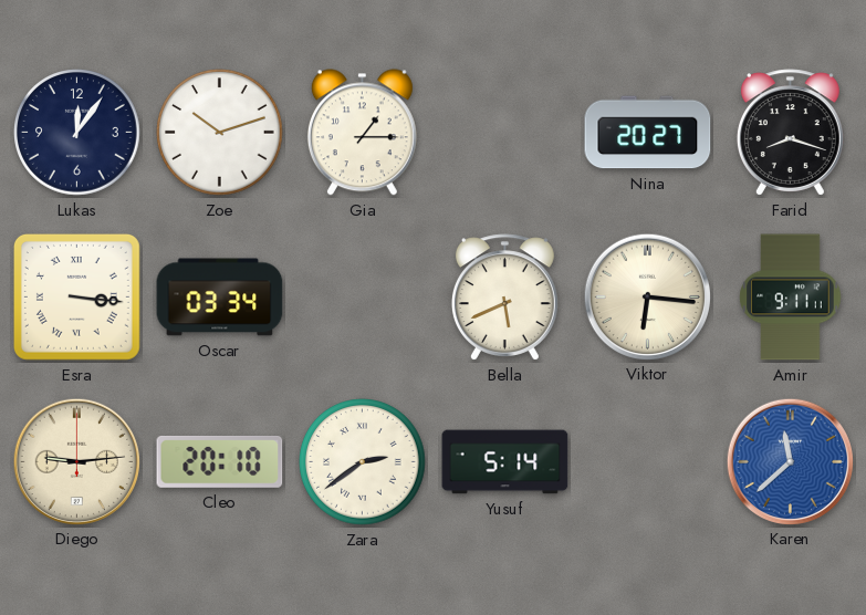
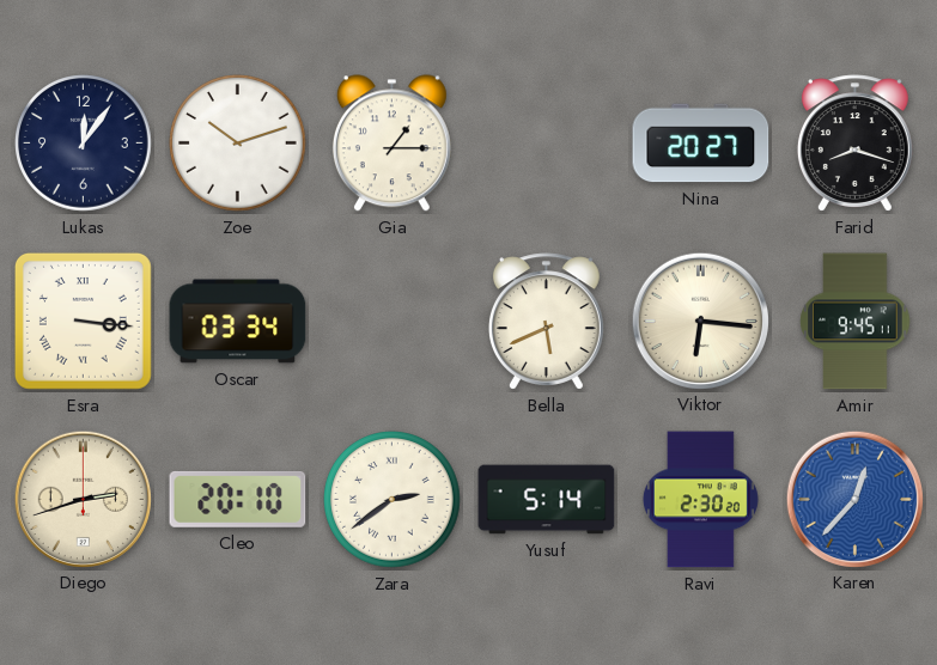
Amir: 9:11 -> 9:45 (856, 322)
Diego: 9:14 -> 2:42 (83, 499)
Ravi: none -> 2:30 (700, 500)
Karen: 11:38 -> 12:37 (854, 499)
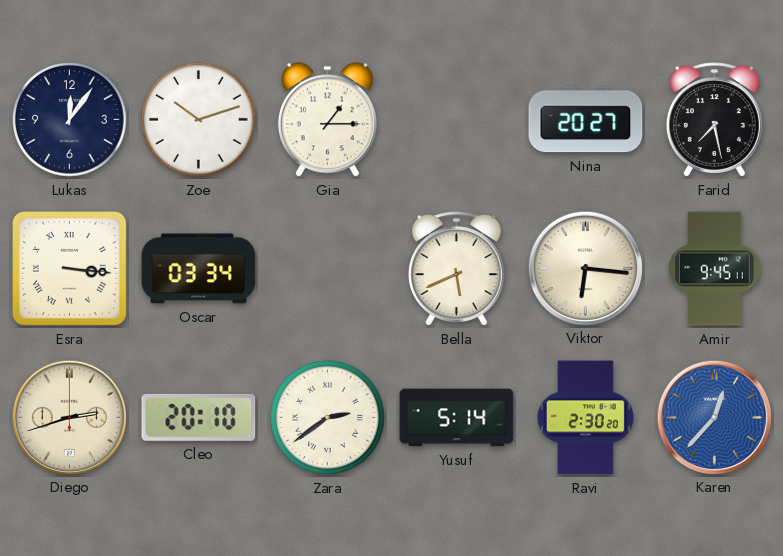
Farid: 8:18 -> 7:28 (714, 120)
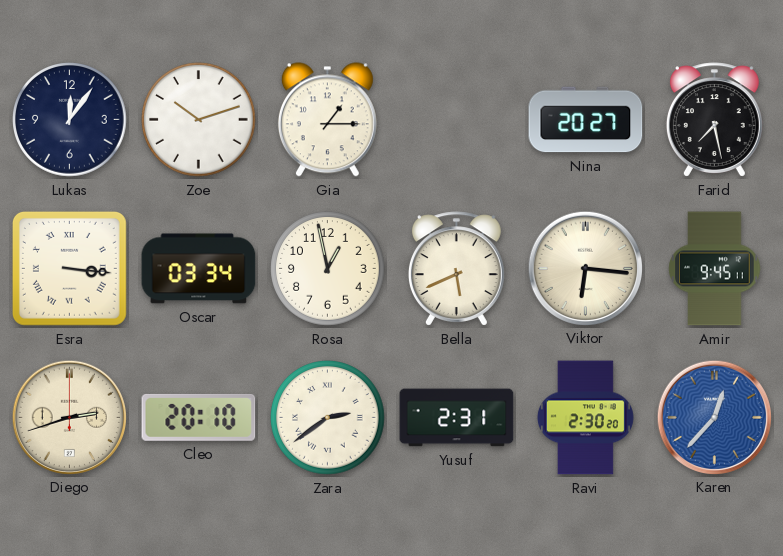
Rosa: none -> 12:58 (328, 269)
Yusuf: 5:14 -> 2:31 (457, 418)
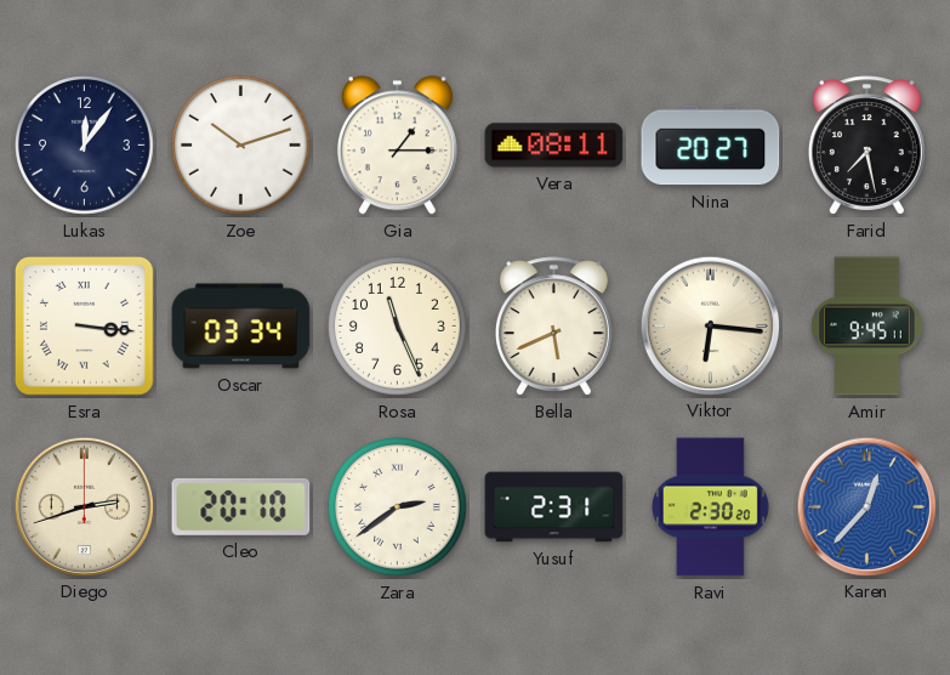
Vera: none -> 08:11 (554, 146)
Rosa: 12:58 -> 11:26 (398, 327)
